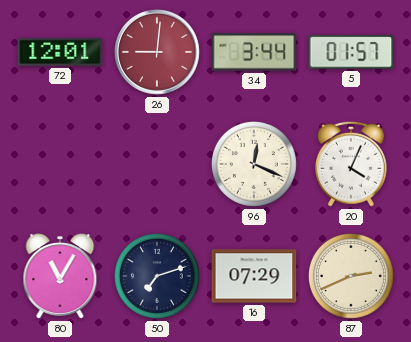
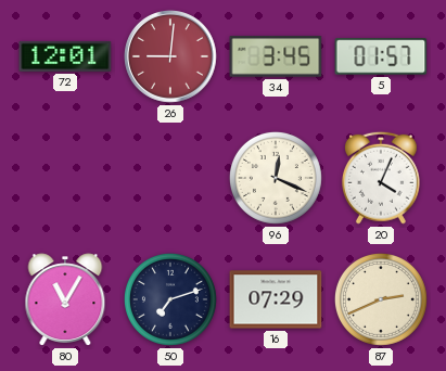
34: 3:44 -> 3:45 (276, 56)
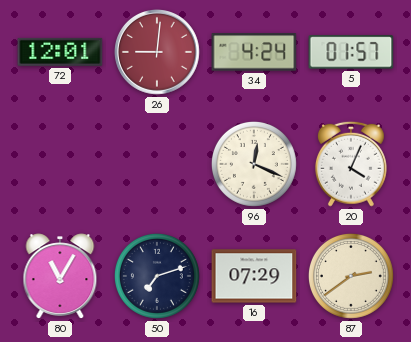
34: 3:45 -> 4:24 (254, 52)
87: 2:41 -> 2:39 (351, 276)
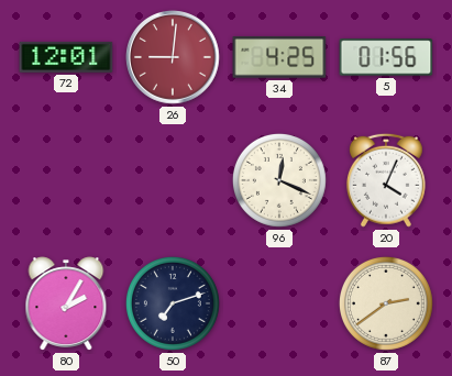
34: 4:24 -> 4:25 (279, 57)
5: 01:57 -> 01:56 (386, 57)
80: 11:05 -> 2:05 (66, 303)
16: 07:29 -> none (254, 276)
